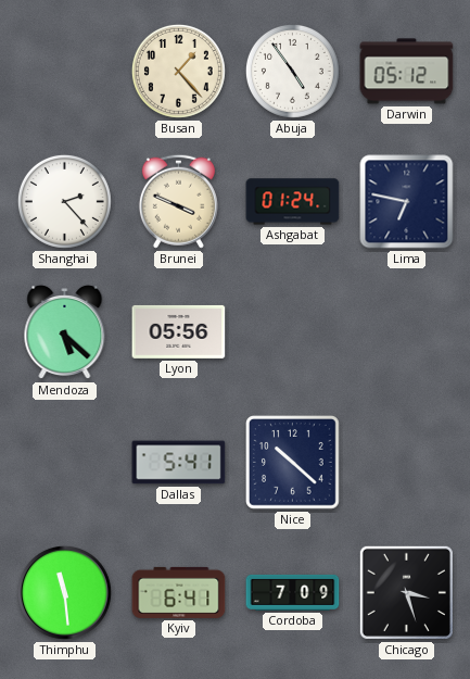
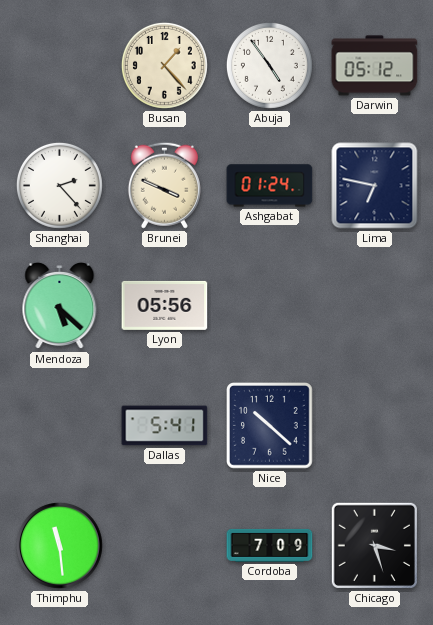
Kyiv: 6:41 -> none (179, 592)
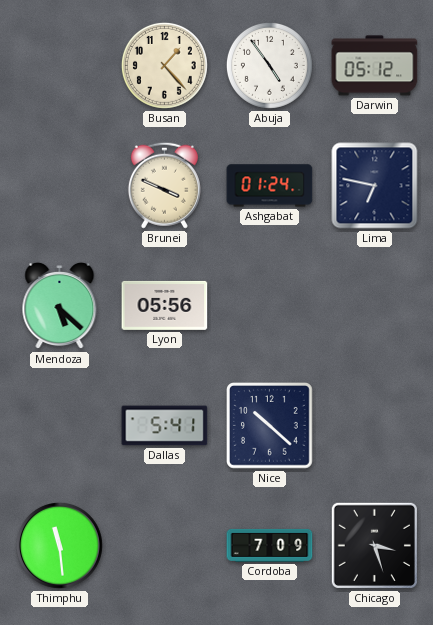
Shanghai: 2:23 -> none (59, 185)
